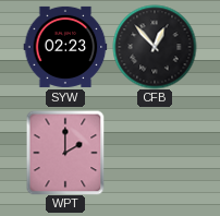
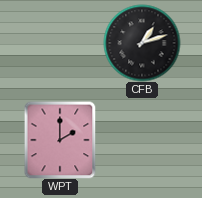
SYW: 02:23 -> none (65, 47)
CFB: 12:53 -> 1:12 (142, 43)
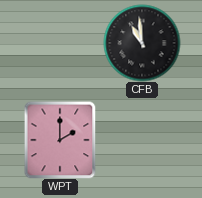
CFB: 1:12 -> 10:59 (142, 43)
